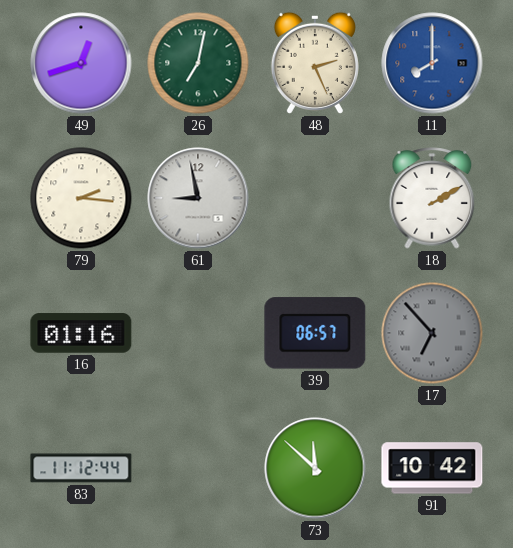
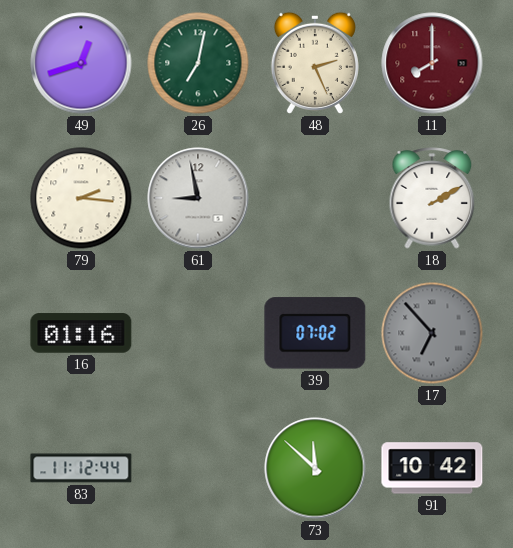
11 dial: blue -> burgundy (432, 63)
39: 06:57 -> 07:02 (315, 333)
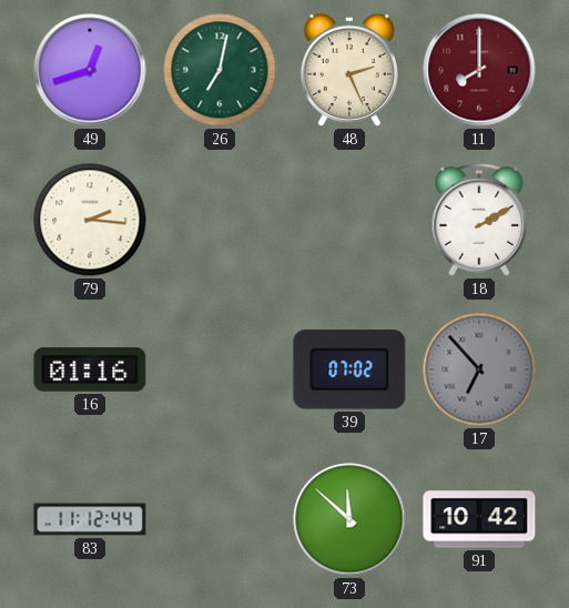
61: 8:58 -> none (198, 198)
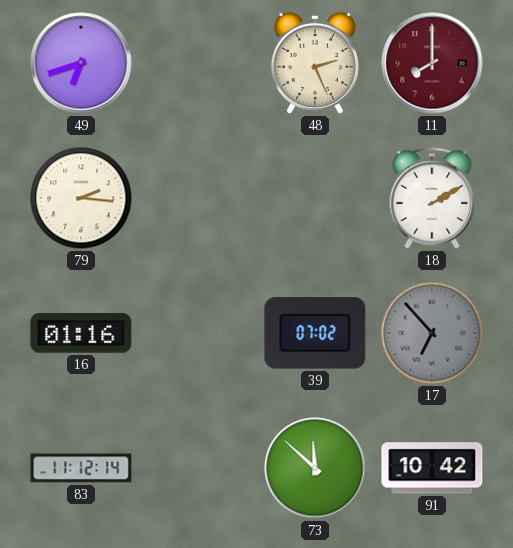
49: 12:42 -> 6:42 (81, 63)
26: 7:02 -> none (220, 70)
83: 11:12:44 -> 11:12:14 (81, 468)
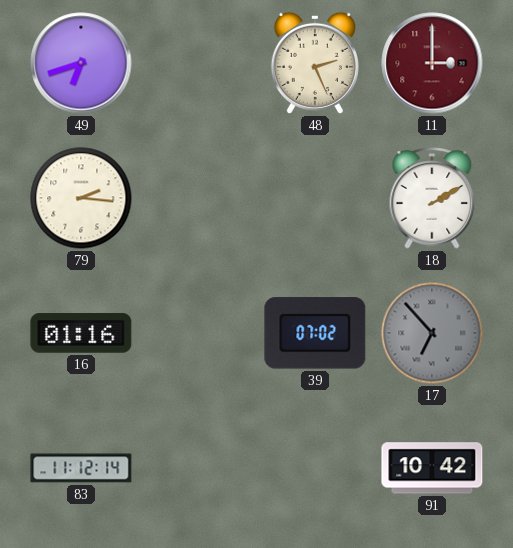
11: 8:00 -> 3:00 (432, 63)
73: 11:52 -> none (315, 468)
